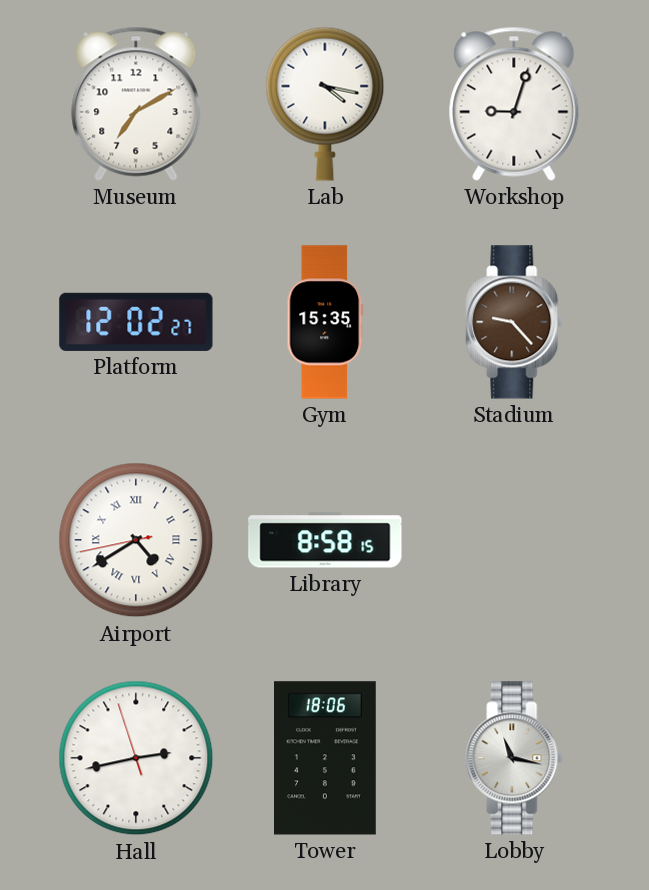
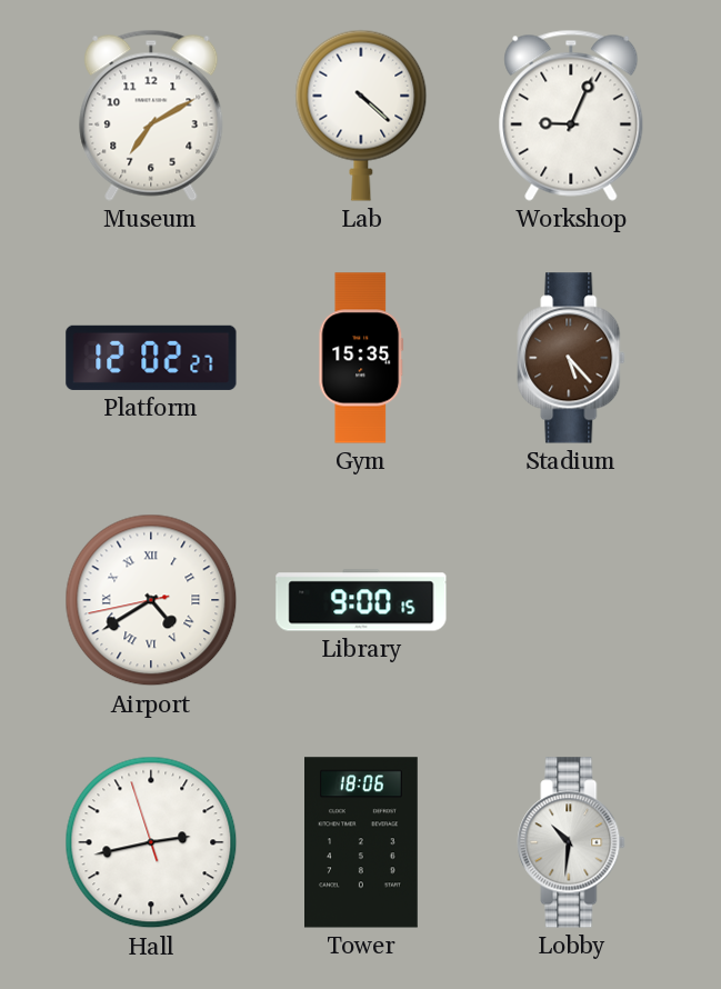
Lab: 4:17 -> 4:22 (361, 116)
Workshop: 9:03 -> 9:04 (571, 116)
Stadium: 9:23 -> 5:23 (571, 358)
Library: 8:58 -> 9:00 (361, 600)
Lobby: 11:17 -> 10:31 (571, 842)
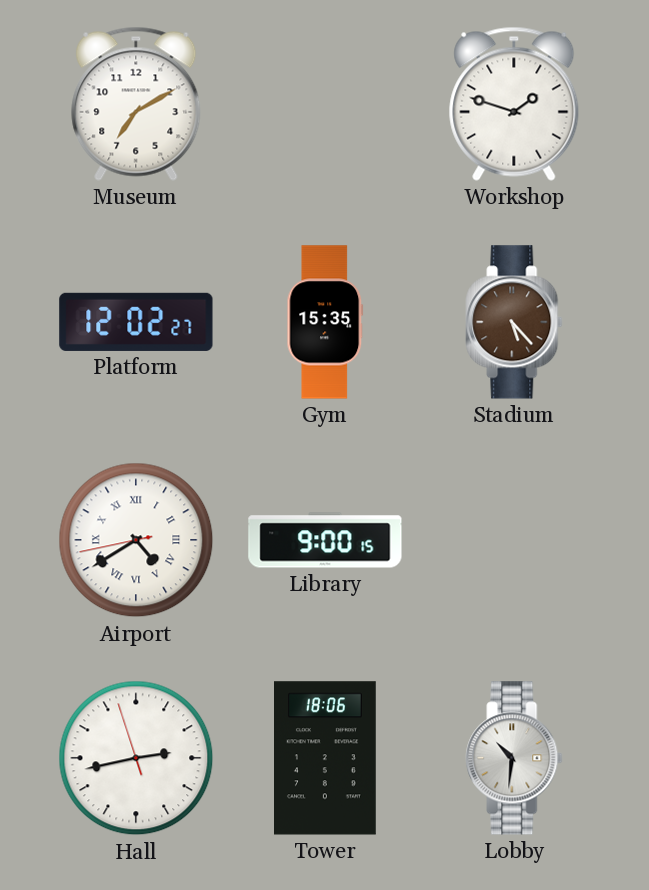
Lab: 4:22 -> none (361, 116)
Workshop: 9:04 -> 1:48 (514, 104)
